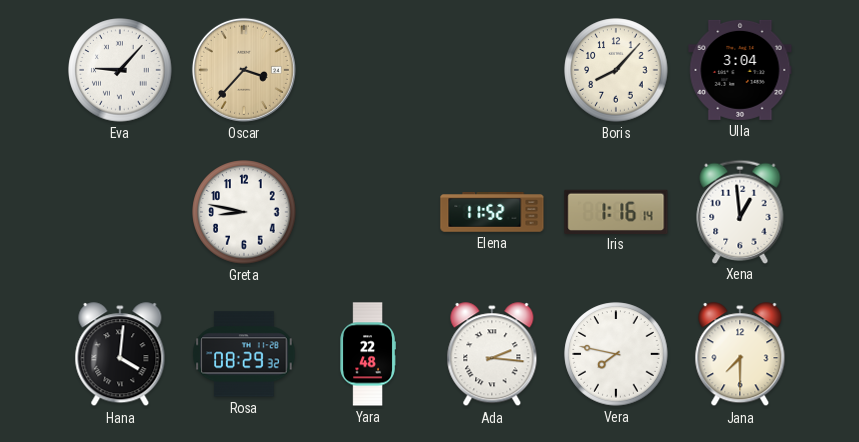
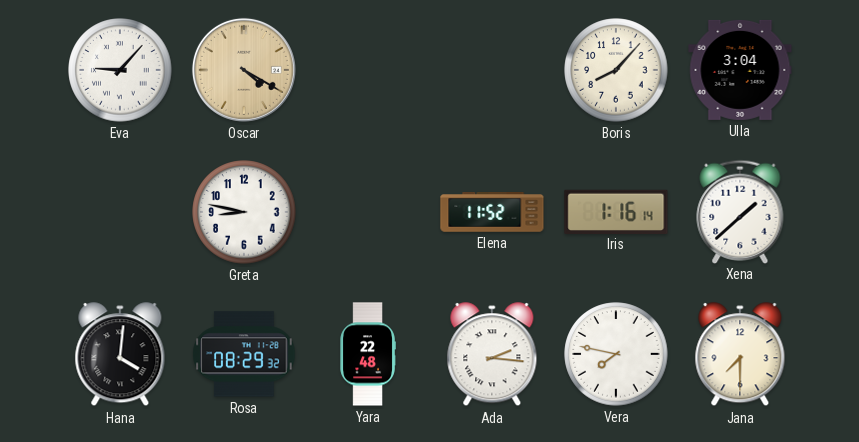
Oscar: 3:37 -> 4:20 (244, 70)
Xena: 12:59 -> 1:38 (740, 211)
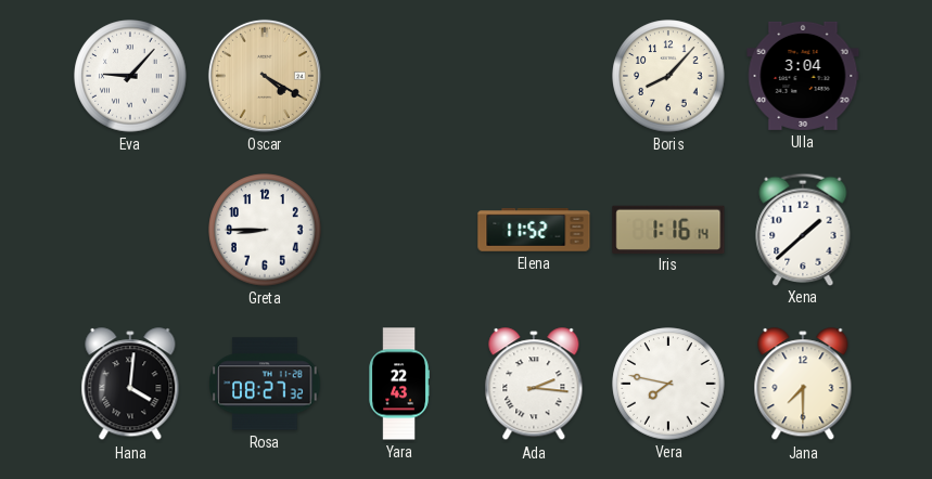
Greta: 8:47 -> 8:45 (265, 230)
Rosa: 08:29 -> 08:27 (265, 384)
Yara: 22:48 -> 22:43 (399, 384)
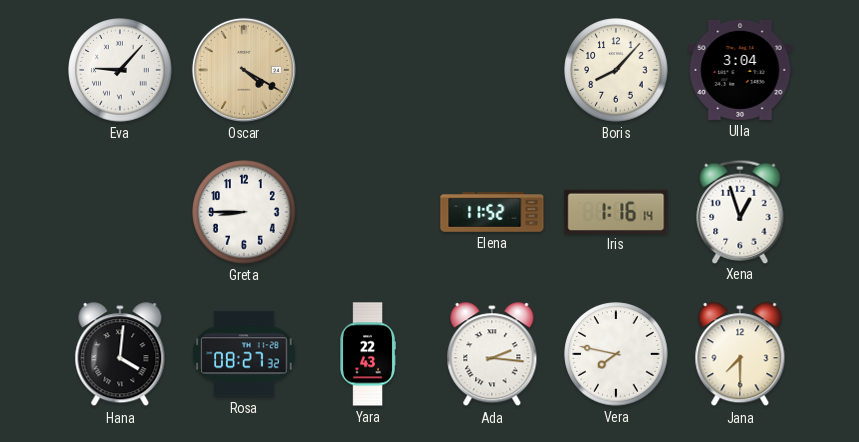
Xena: 1:38 -> 12:57 (740, 211)
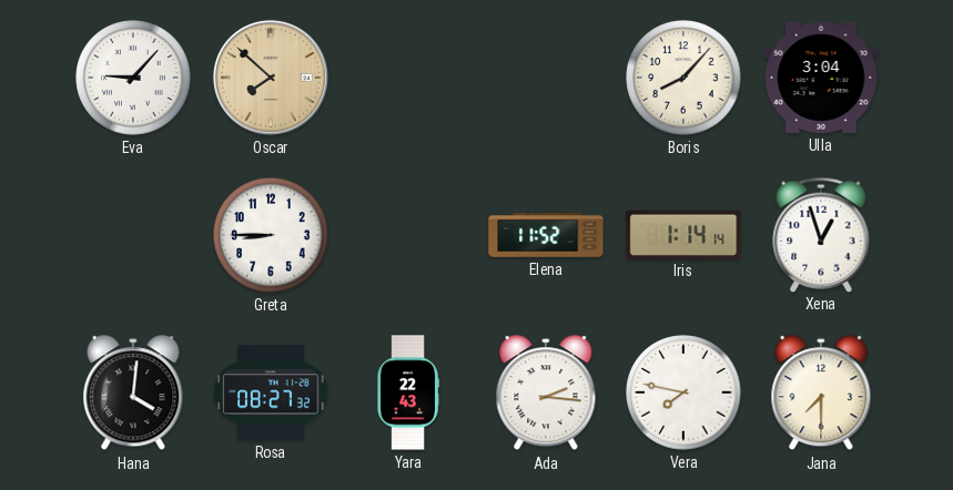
Oscar: 4:20 -> 7:52 (271, 78)
Iris: 1:16 -> 1:14 (683, 234)
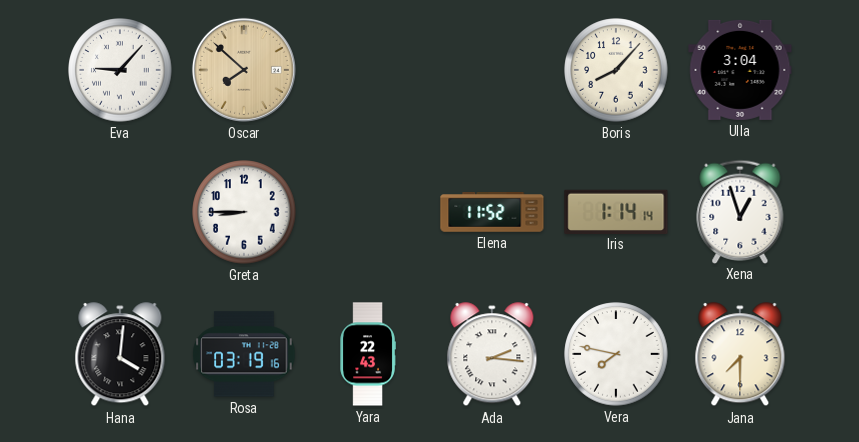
Rosa: 08:27 -> 03:19 (244, 354)
